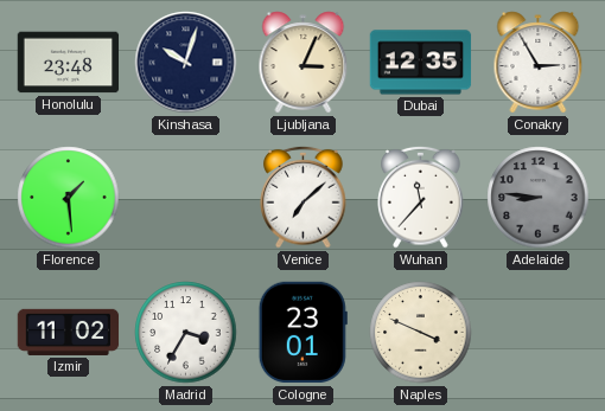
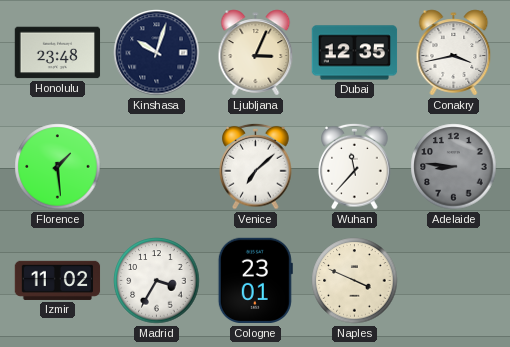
Conakry: 2:55 -> 3:43 (454, 53)
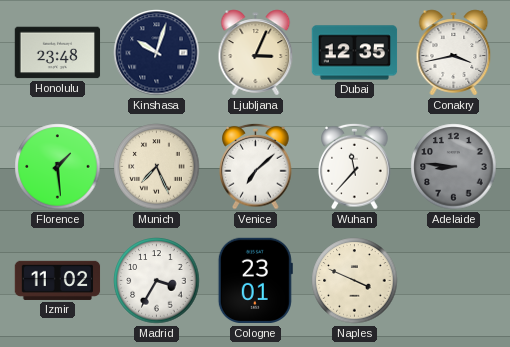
Munich: none -> 7:26 (157, 167)
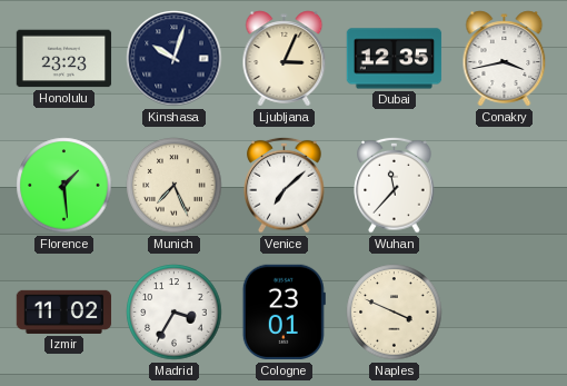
Honolulu: 23:48 -> 23:23 (64, 59)
Adelaide: 8:46 -> none (454, 167)
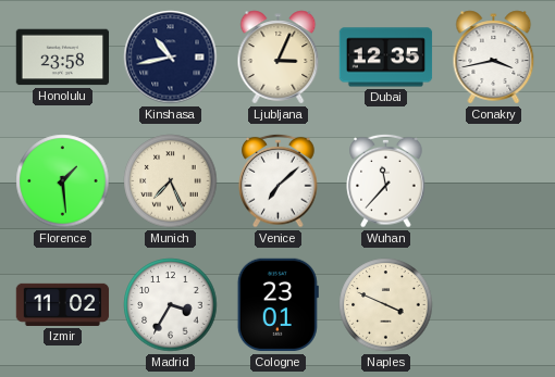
Honolulu: 23:23 -> 23:58 (63, 58)
Kinshasa: 10:03 -> 10:43 (171, 58)
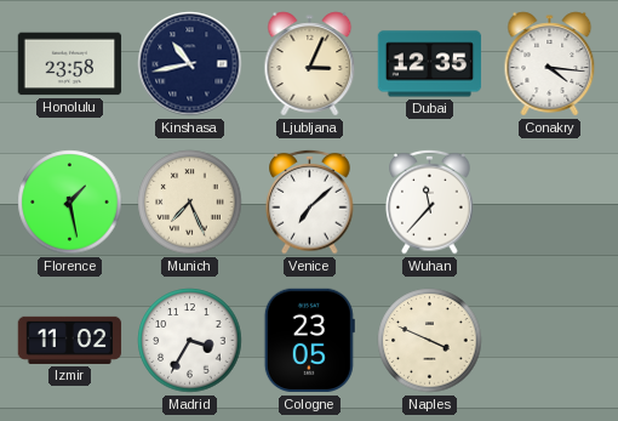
Conakry: 3:43 -> 4:16 (550, 64)
Florence: 1:29 -> 1:28 (70, 203)
Cologne: 23:01 -> 23:05 (309, 341)
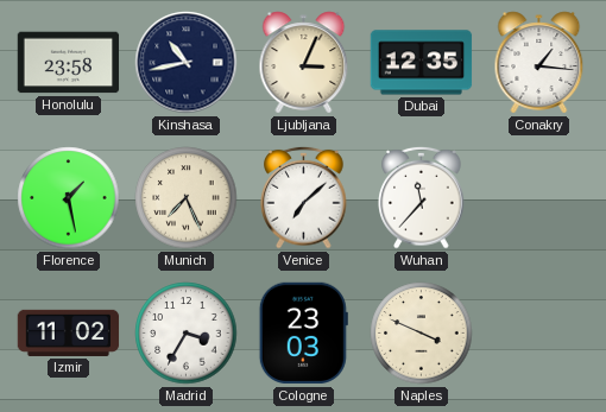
Conakry: 4:16 -> 1:16 (539, 63)
Cologne: 23:05 -> 23:03 (303, 334)
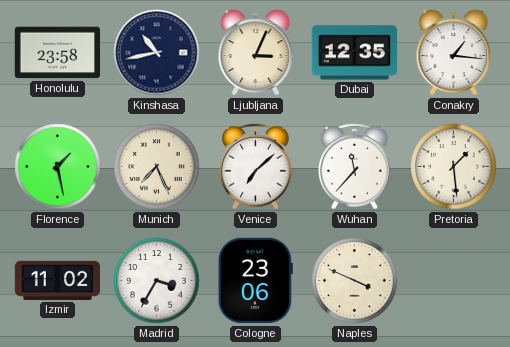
Pretoria: none -> 1:29 (454, 167)
Cologne: 23:03 -> 23:06 (255, 281)
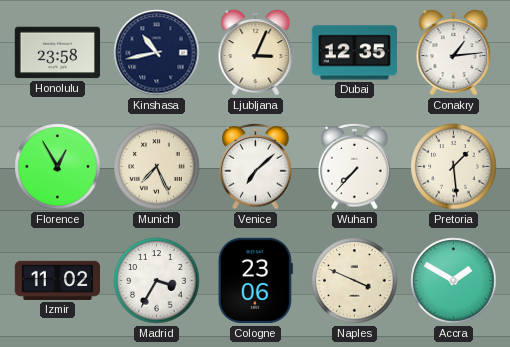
Conakry: 1:16 -> 1:14 (454, 53)
Florence: 1:28 -> 12:55 (58, 167)
Wuhan: 11:37 -> 7:37 (355, 166)
Accra: none -> 1:50 (454, 281)
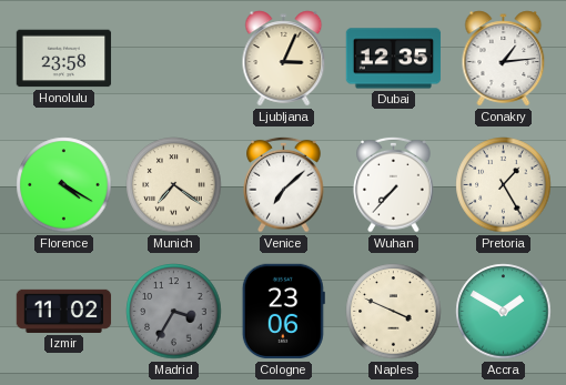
Kinshasa: 10:43 -> none (157, 53)
Florence: 12:55 -> 4:20 (64, 185)
Munich: 7:26 -> 7:21 (174, 185)
Pretoria: 1:29 -> 1:25 (504, 185)
Madrid dial: white -> grey (174, 312)
